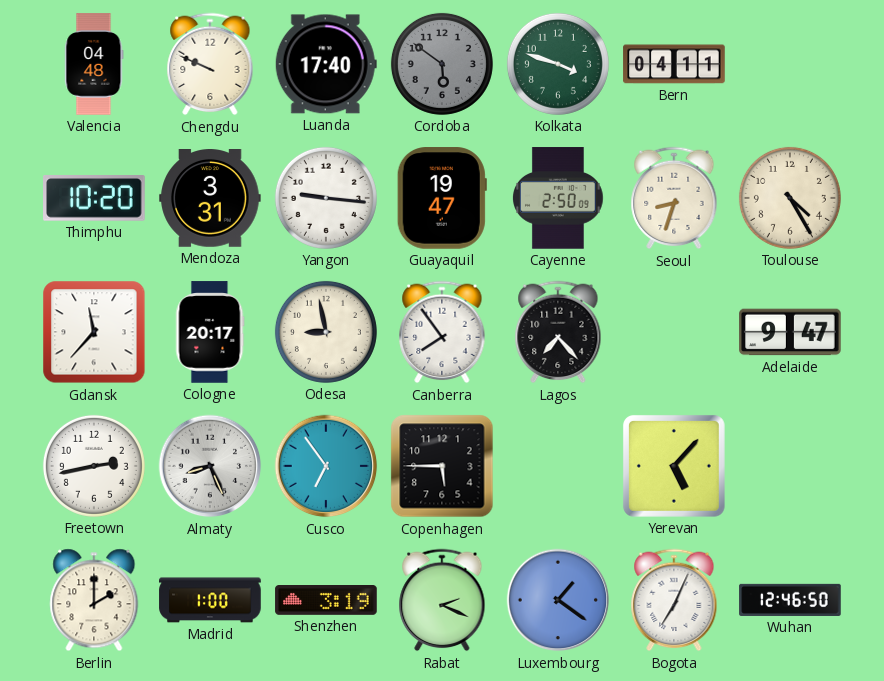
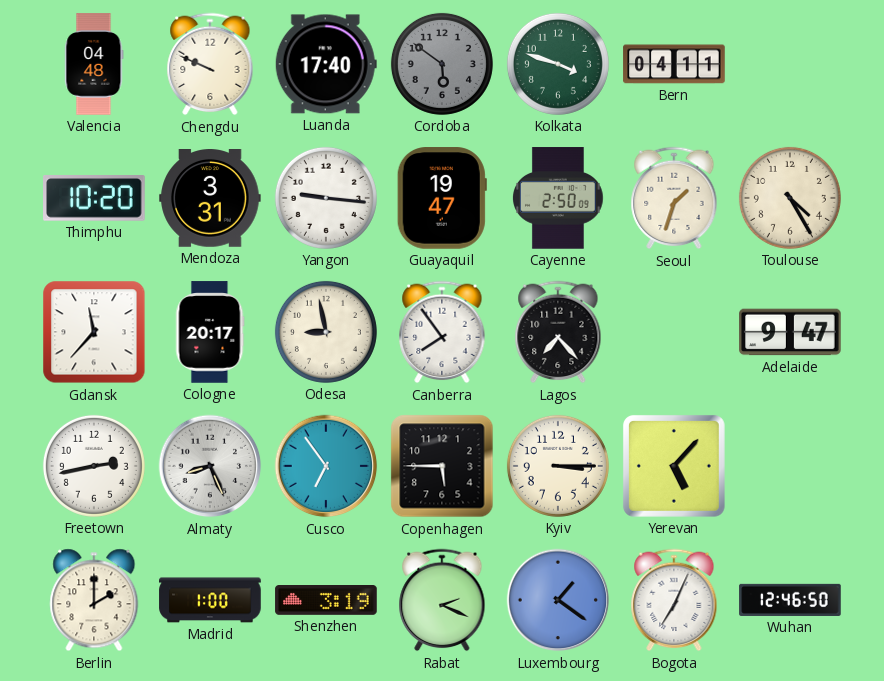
Seoul: 8:33 -> 1:33 (674, 198)
Kyiv: none -> 3:15 (558, 466)
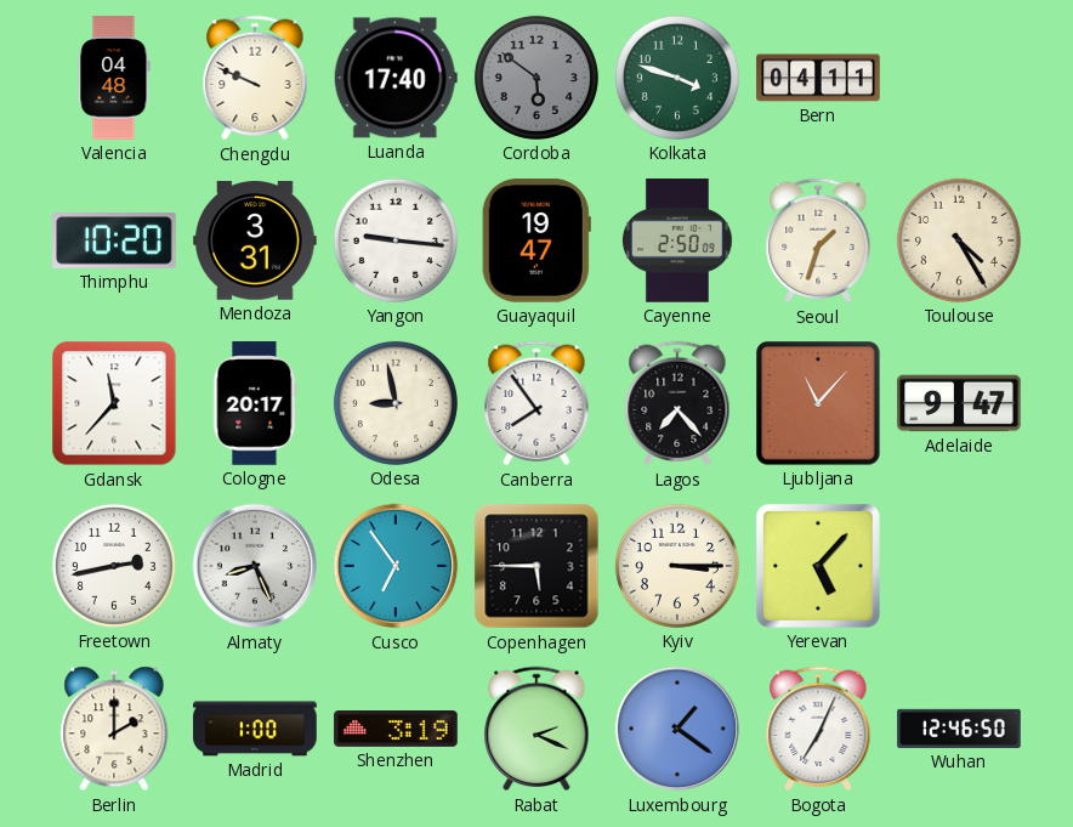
Ljubljana: none -> 11:07 (818, 403)
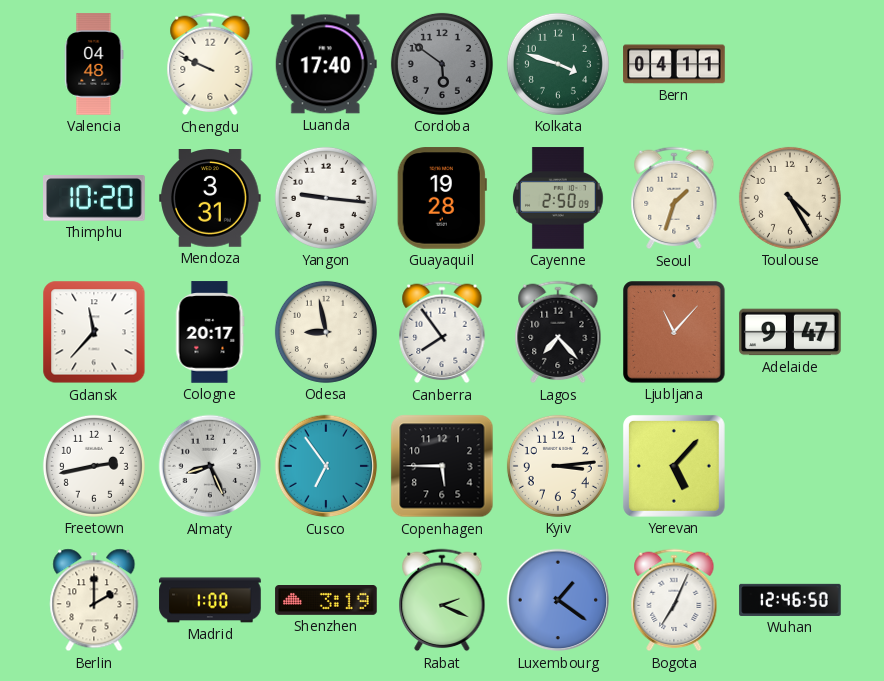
Guayaquil: 19:47 -> 19:28 (442, 198)
Kyiv: 3:15 -> 3:14 (558, 466)
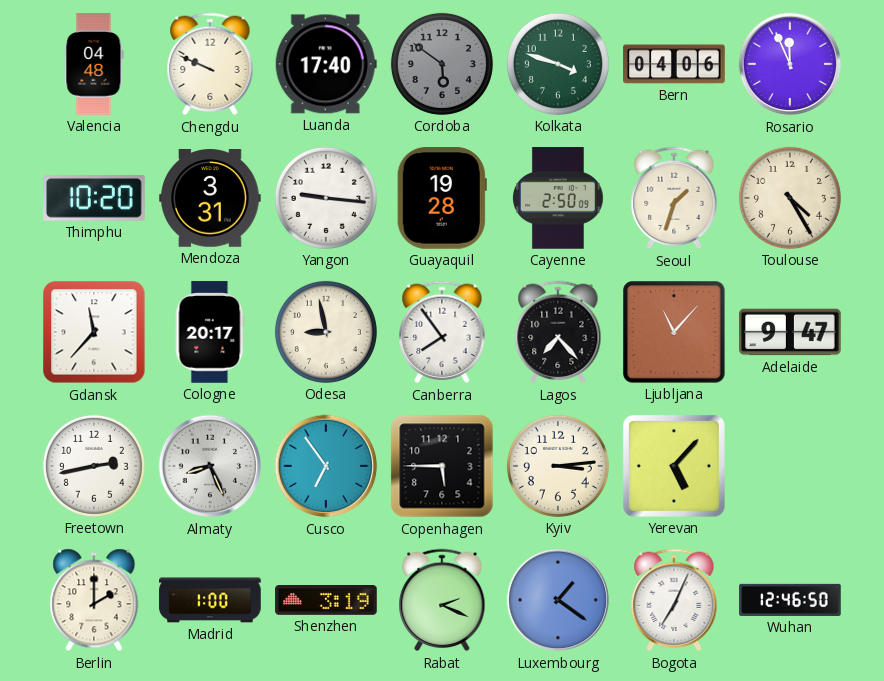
Bern: 04:11 -> 04:06 (674, 64)
Rosario: none -> 11:56 (790, 64)
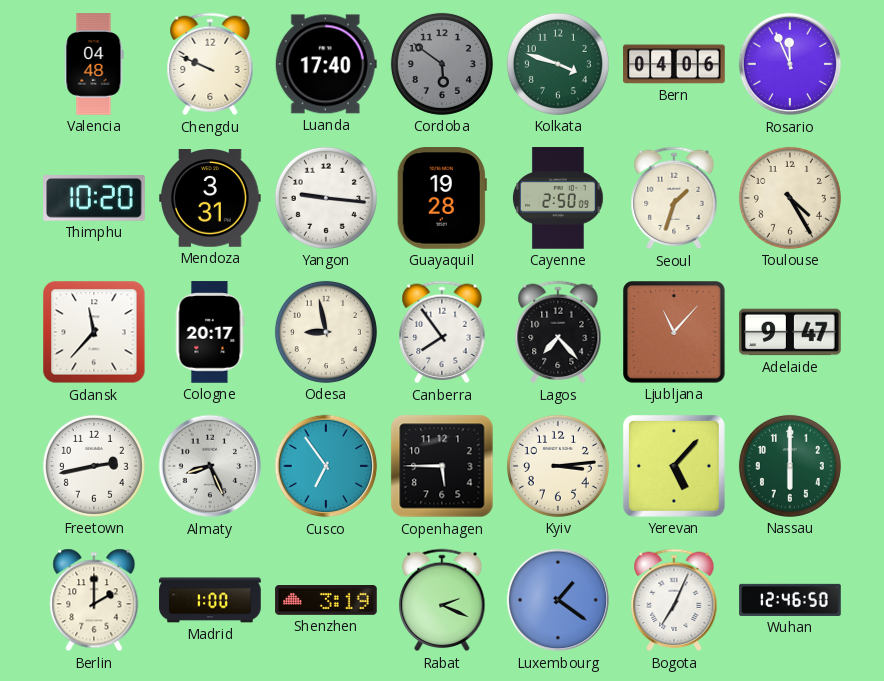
Nassau: none -> 6:00 (790, 466)
